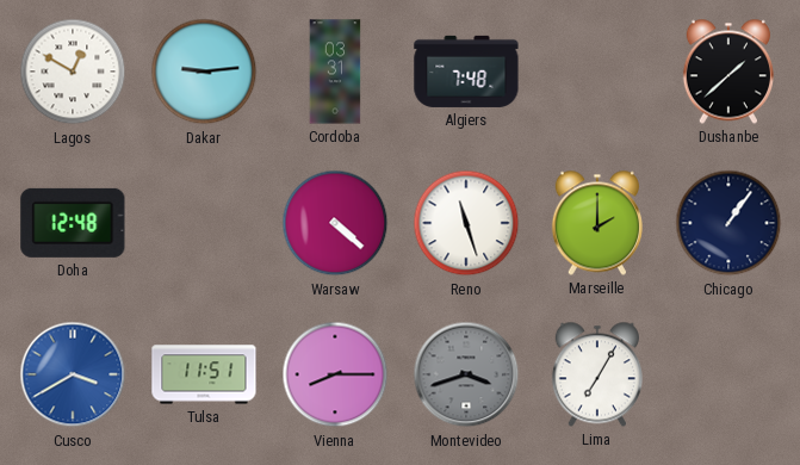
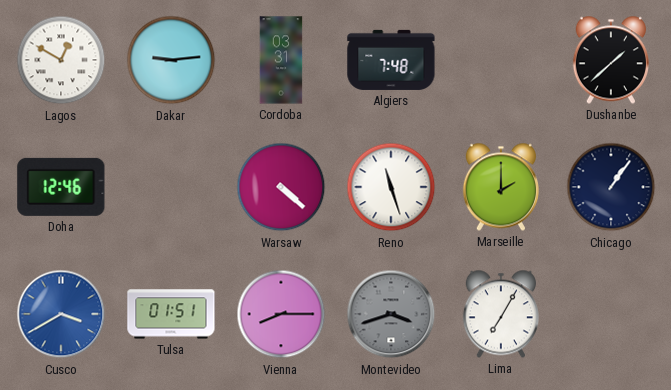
Doha: 12:48 -> 12:46 (61, 187)
Tulsa: 11:51 -> 01:51 (171, 314)
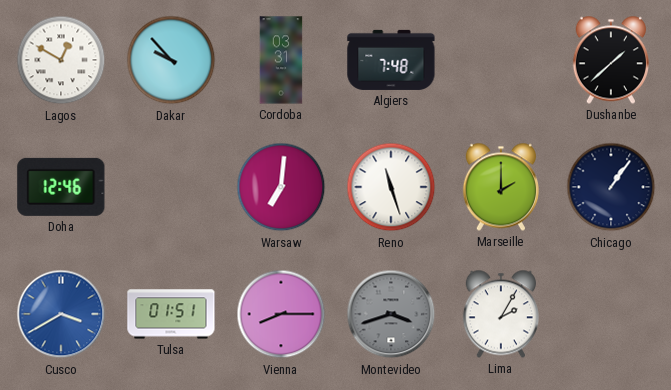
Dakar: 9:14 -> 9:53 (171, 60)
Warsaw: 4:22 -> 7:01 (281, 187)
Lima: 7:05 -> 2:05 (501, 314)
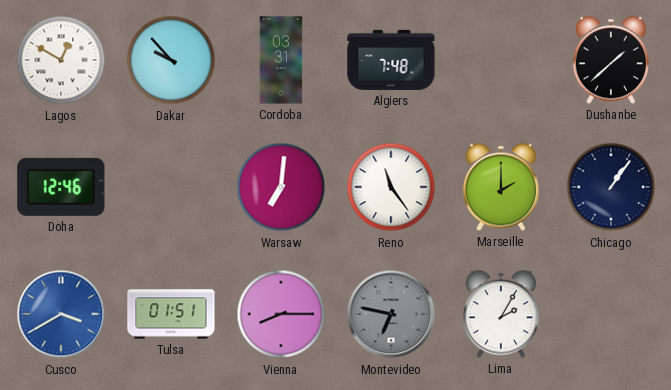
Reno: 11:27 -> 11:24 (391, 187)
Montevideo: 3:42 -> 6:47 (391, 314)
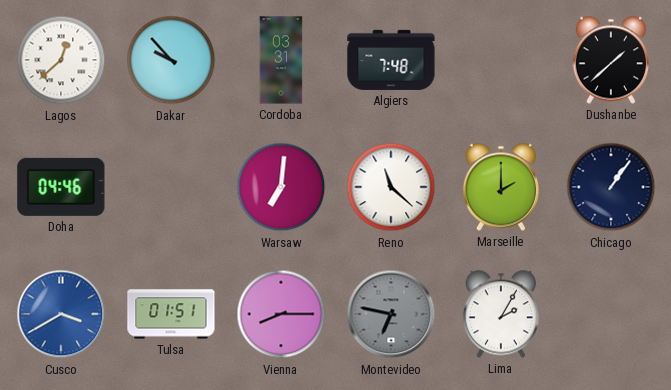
Lagos: 12:50 -> 12:38 (61, 60)
Doha: 12:46 -> 04:46 (61, 187)
Reno: 11:24 -> 11:22 (391, 187)
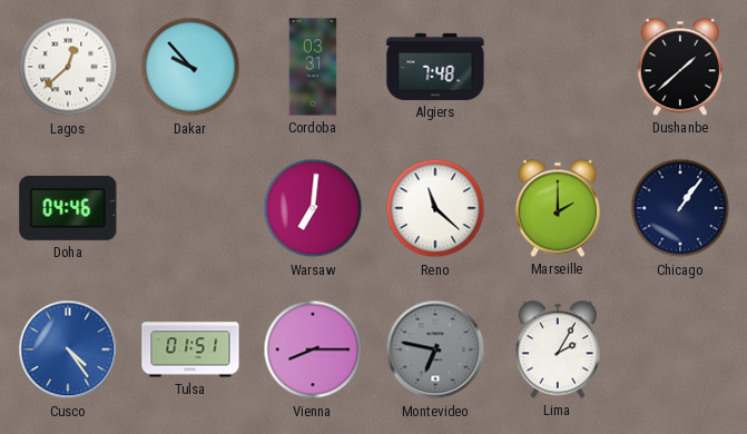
Cusco: 3:40 -> 4:24 (68, 349)
